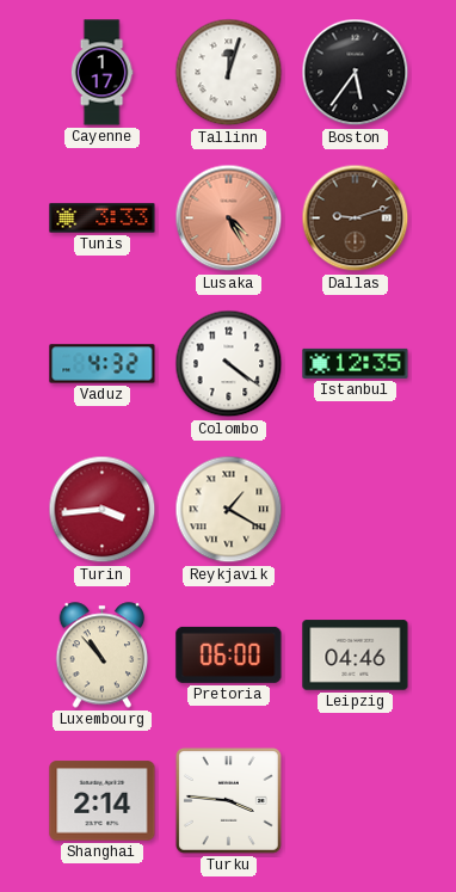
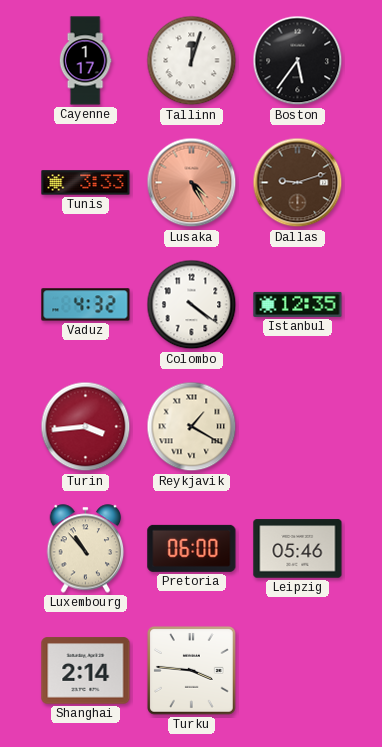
Leipzig: 04:46 -> 05:46 (298, 549)
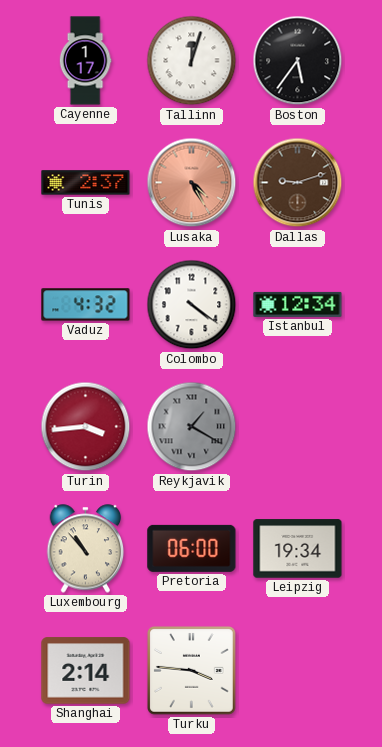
Tunis: 3:33 -> 2:37 (86, 183)
Istanbul: 12:35 -> 12:34 (298, 304)
Reykjavik dial: cream -> grey (192, 427)
Leipzig: 05:46 -> 19:34 (298, 549)
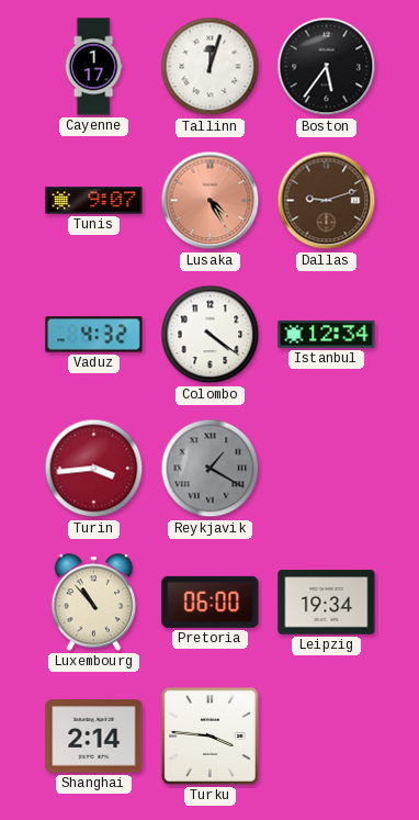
Tunis: 2:37 -> 9:07 (94, 201)
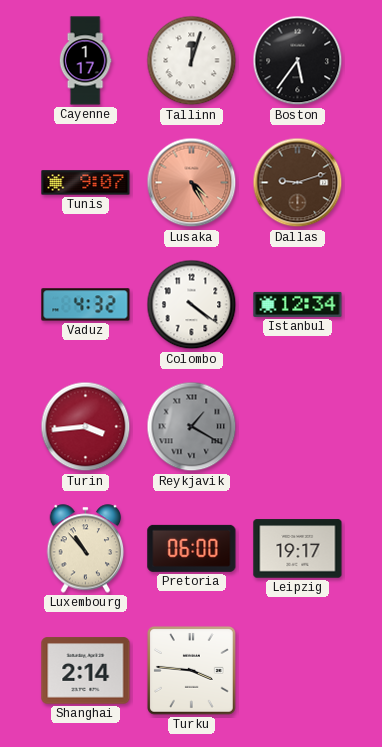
Leipzig: 19:34 -> 19:17 (298, 549)
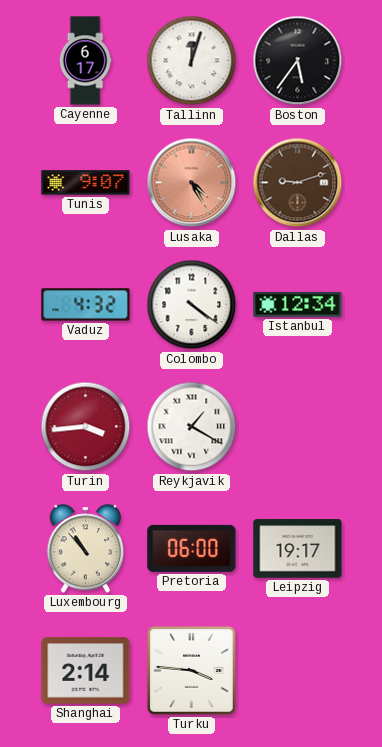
Cayenne: 1:17 -> 6:17 (85, 61)
Reykjavik dial: grey -> white (192, 427)
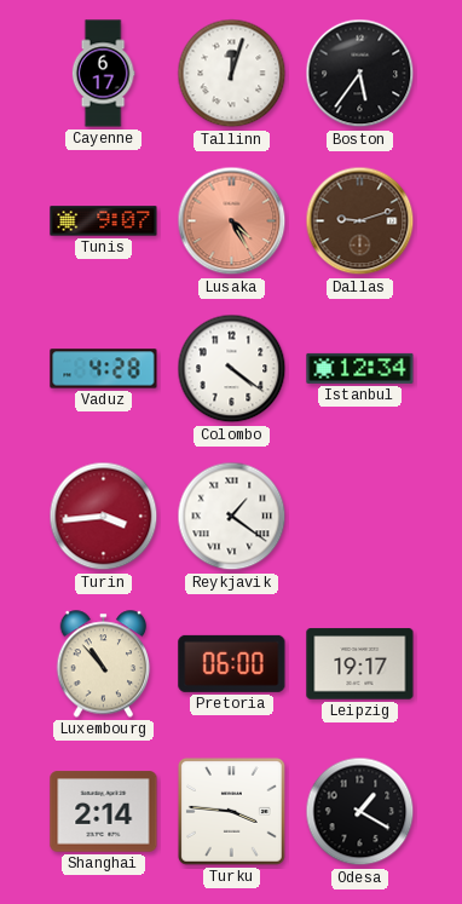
Vaduz: 4:32 -> 4:28 (104, 369)
Reykjavik: 1:20 -> 1:21 (232, 517)
Odesa: none -> 1:20 (360, 812)
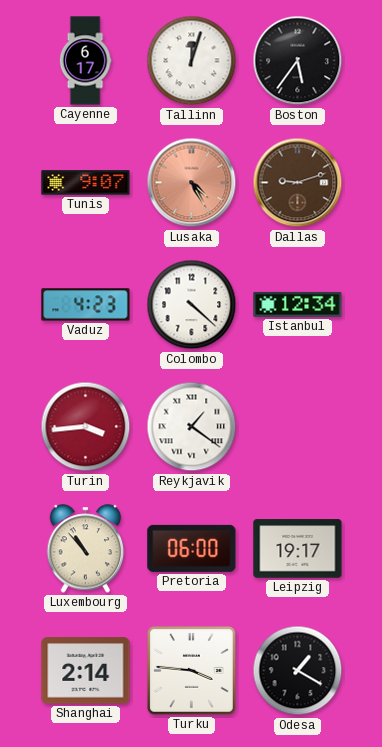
Vaduz: 4:28 -> 4:23 (86, 305)
Colombo: 4:21 -> 4:22 (192, 305)
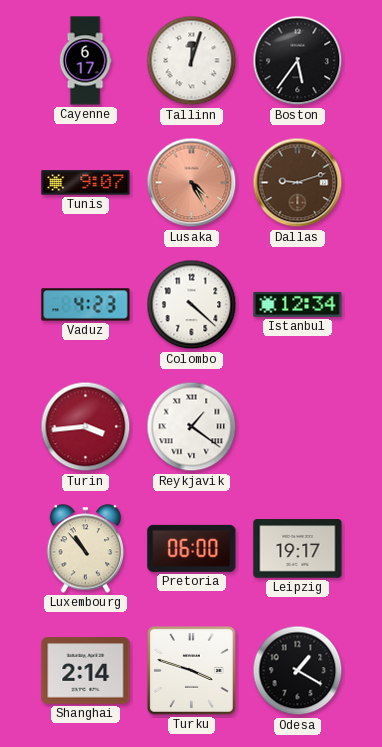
Turku: 3:46 -> 3:48 (191, 670)
